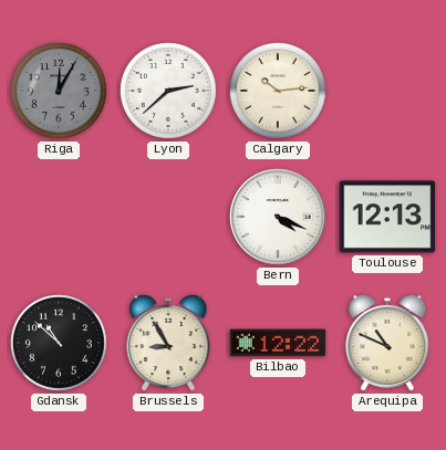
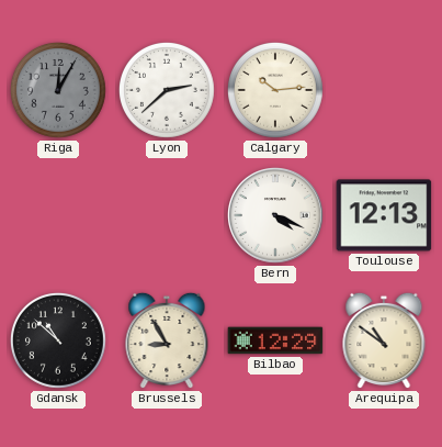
Bilbao: 12:22 -> 12:29 (275, 340)
Arequipa: 10:49 -> 10:51 (384, 340)
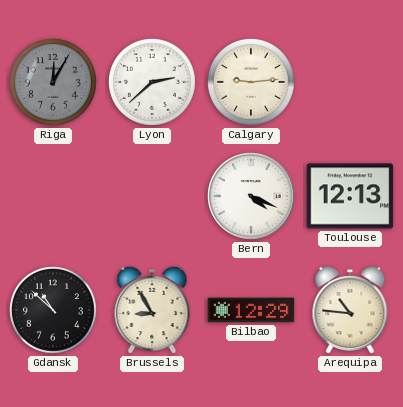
Calgary: 10:14 -> 9:14 (251, 82)
Arequipa: 10:51 -> 10:46 (350, 310)
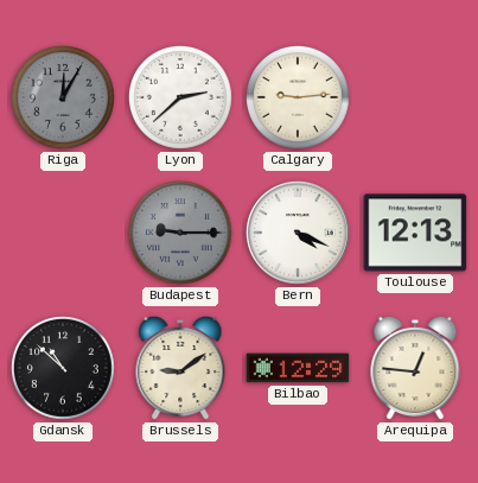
Budapest: none -> 9:15 (180, 233)
Brussels: 8:55 -> 9:09 (180, 368)
Arequipa: 10:46 -> 12:46 (415, 368)
